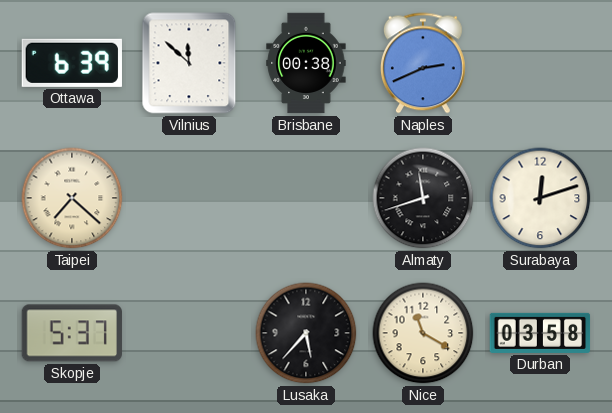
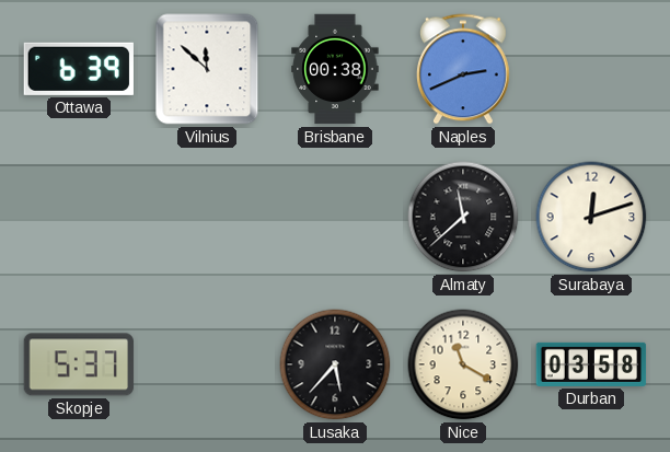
Taipei: 7:22 -> none (72, 198)
Almaty: 11:42 -> 11:38 (463, 217)
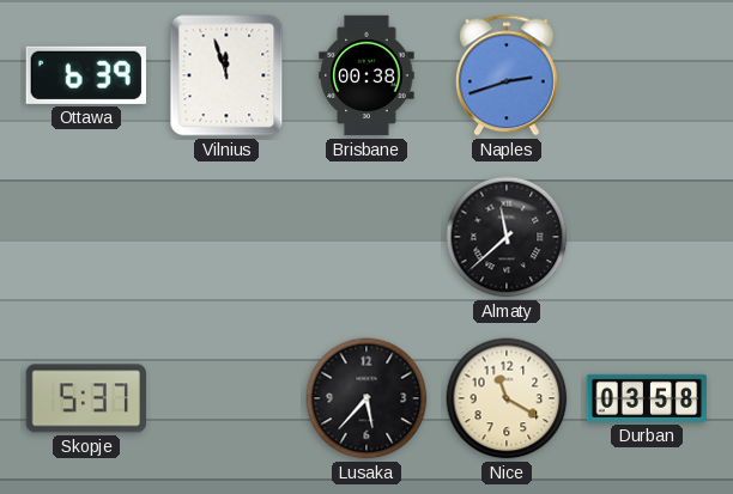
Vilnius: 11:52 -> 11:57 (226, 75)
Naples: 2:41 -> 2:42 (507, 75)
Surabaya: 12:12 -> none (591, 217)
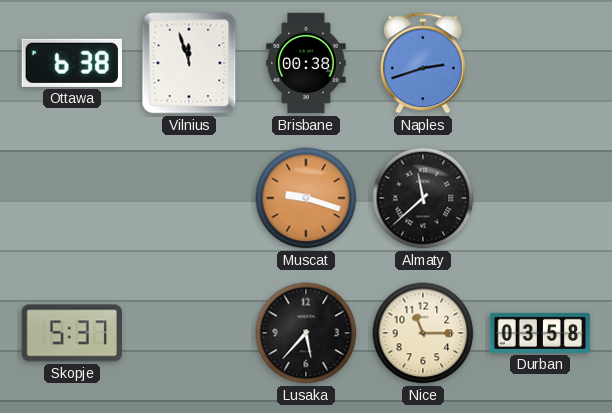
Ottawa: 6:39 -> 6:38 (72, 63)
Muscat: none -> 9:18 (306, 198)
Nice: 11:20 -> 11:15 (423, 333)
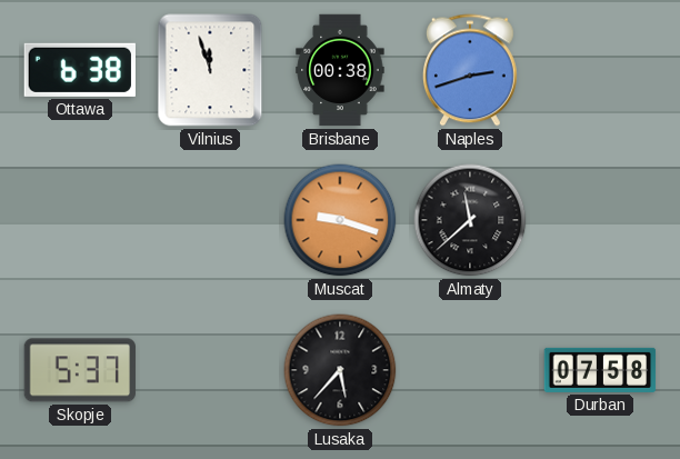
Nice: 11:15 -> none (423, 333)
Durban: 03:58 -> 07:58 (600, 370)
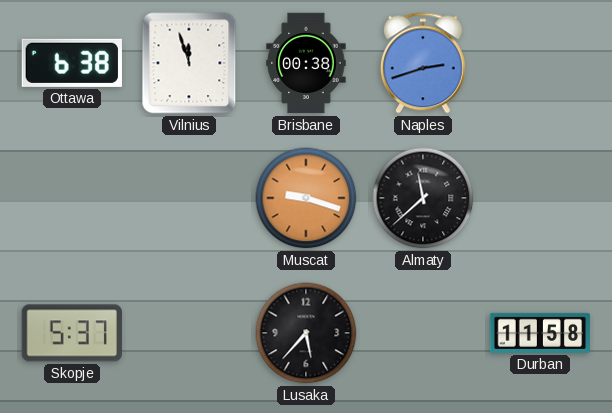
Durban: 07:58 -> 11:58 (540, 333)
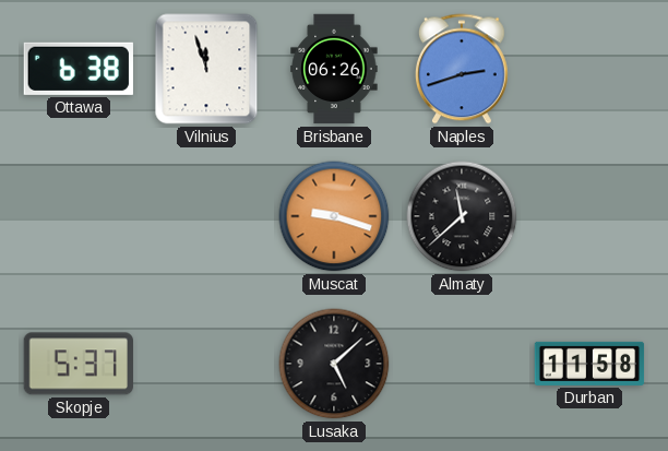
Brisbane: 00:38 -> 06:26 (334, 69)
Lusaka: 5:37 -> 5:08 (334, 364)
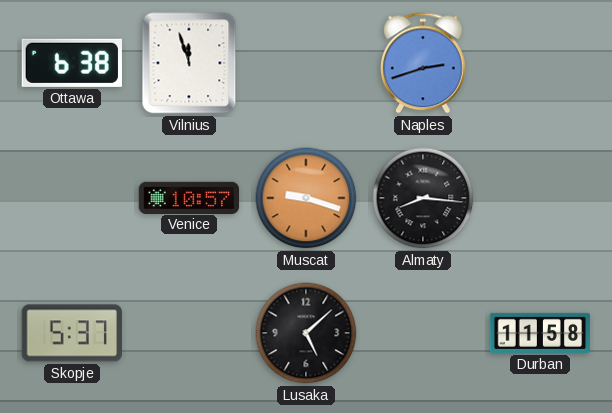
Brisbane: 06:26 -> none (334, 69)
Venice: none -> 10:57 (189, 197)
Almaty: 11:38 -> 8:16 (423, 198)
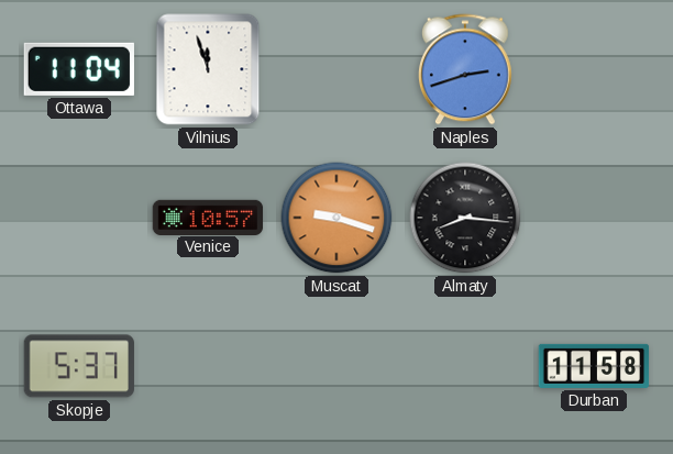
Ottawa: 6:38 -> 11:04 (79, 69)
Lusaka: 5:08 -> none (306, 333)
